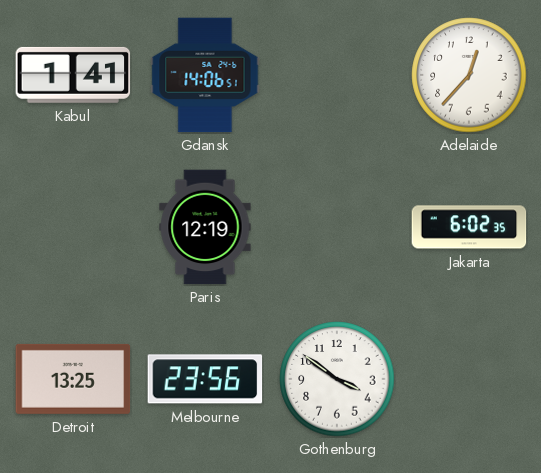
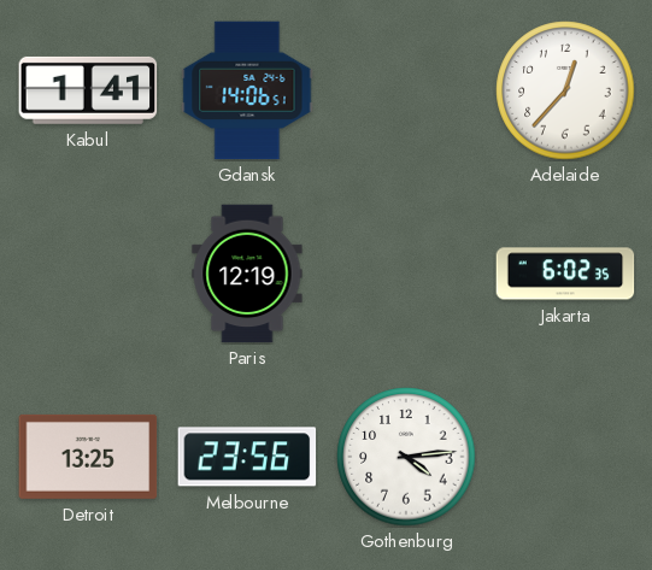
Gothenburg: 3:51 -> 4:14 (406, 457)
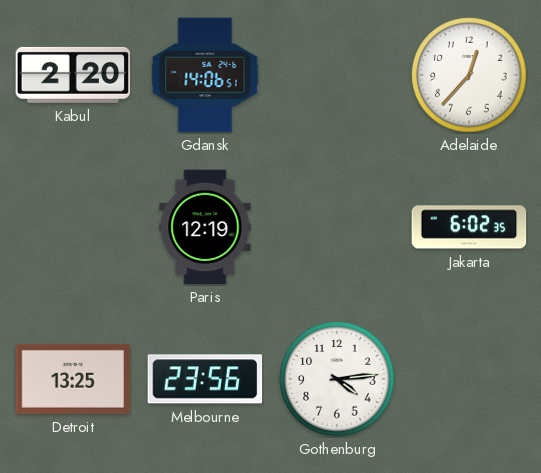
Kabul: 1:41 -> 2:20 (73, 75)
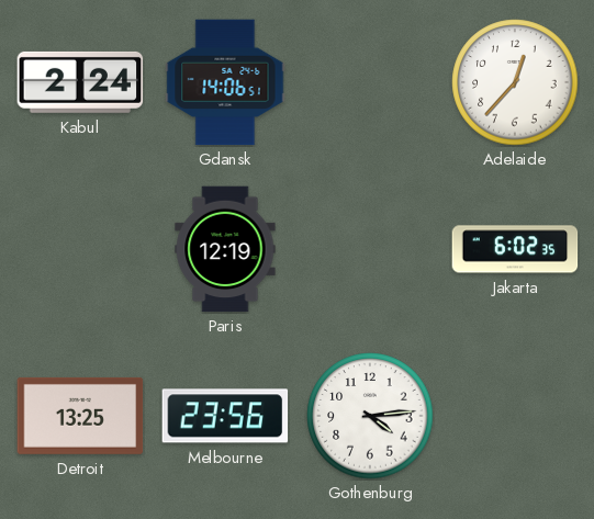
Kabul: 2:20 -> 2:24 (80, 82)
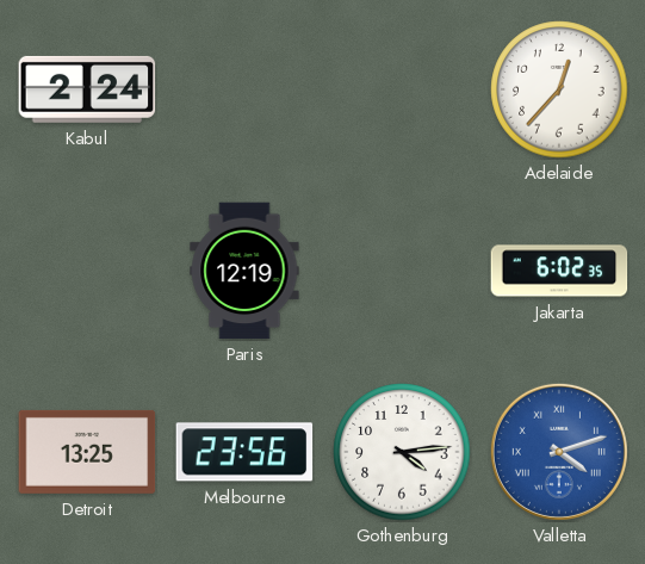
Gdansk: 14:06 -> none (225, 82)
Valletta: none -> 4:12 (559, 452)
